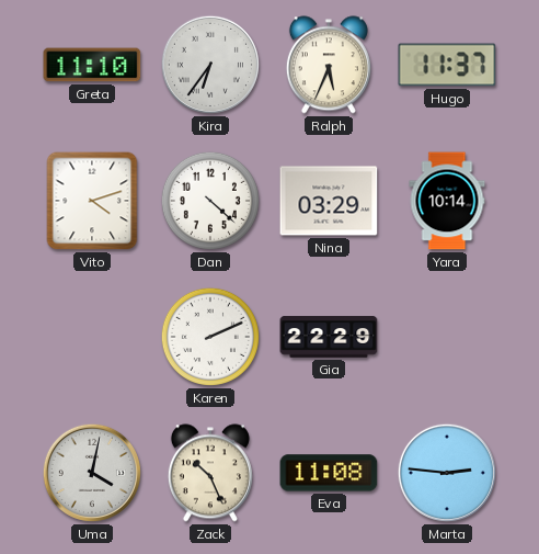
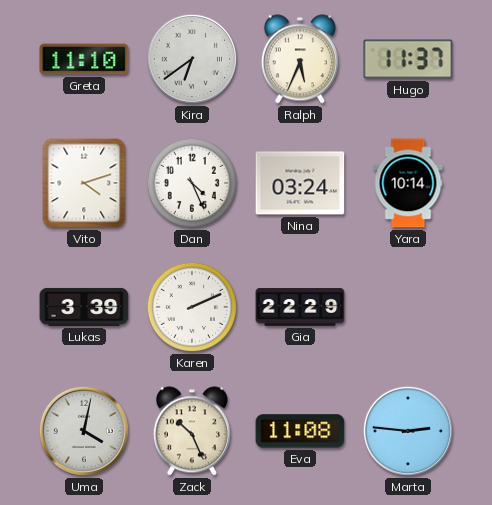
Kira: 6:36 -> 6:39 (192, 59)
Dan: 4:22 -> 4:26 (192, 183)
Nina: 03:29 -> 03:24 (300, 183)
Lukas: none -> 3:39 (84, 307)
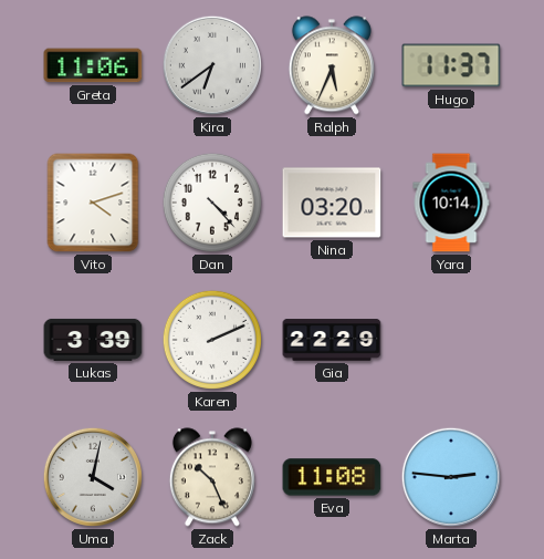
Greta: 11:10 -> 11:06 (93, 65)
Dan: 4:26 -> 4:23 (212, 203)
Nina: 03:24 -> 03:20 (332, 203)
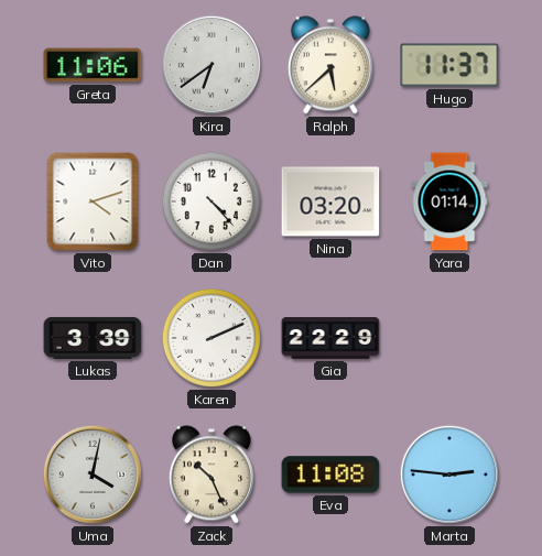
Ralph: 5:34 -> 5:38 (330, 65)
Yara: 10:14 -> 01:14 (449, 201)
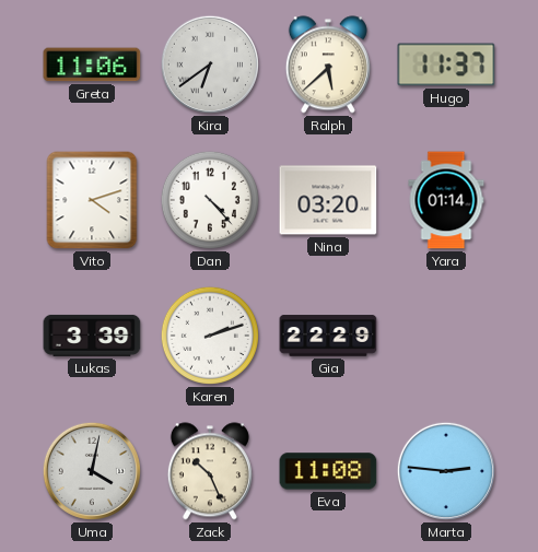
Karen: 2:11 -> 2:12 (210, 336)
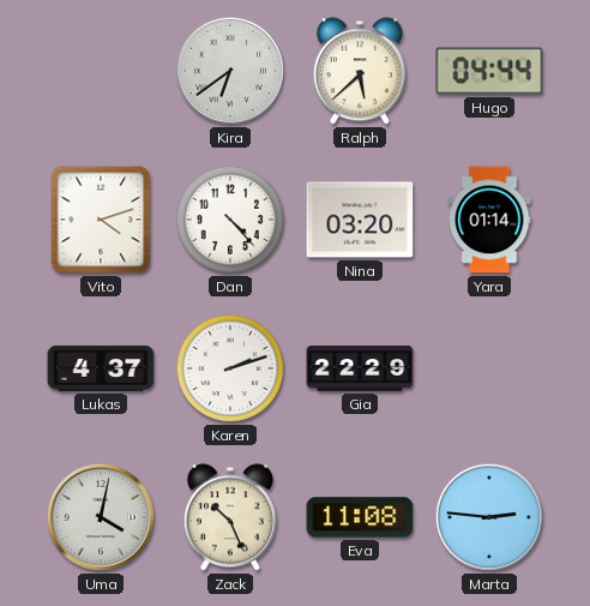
Greta: 11:06 -> none (92, 64)
Hugo: 11:37 -> 04:44 (489, 71)
Lukas: 3:39 -> 4:37 (101, 368)
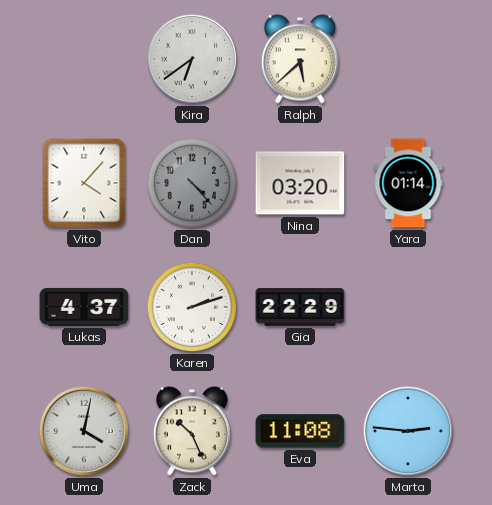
Hugo: 04:44 -> none (489, 71)
Vito: 4:12 -> 4:07 (84, 183)
Dan dial: white -> grey (192, 183)
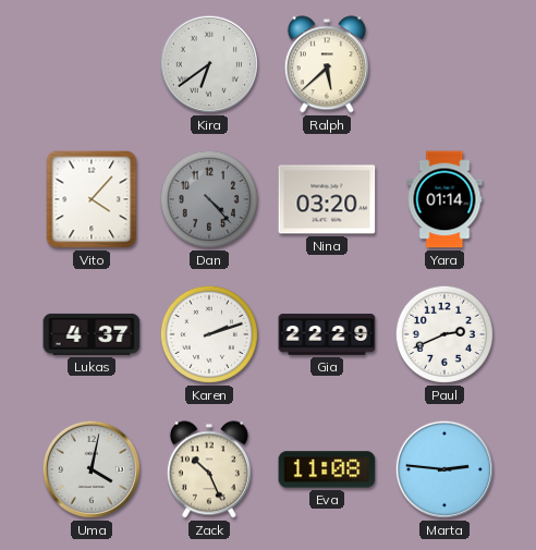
Paul: none -> 2:41 (444, 334)
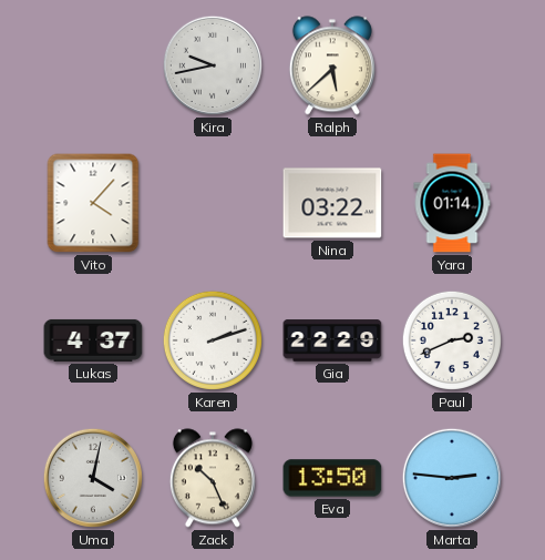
Kira: 6:39 -> 9:43 (213, 65)
Dan: 4:23 -> none (209, 199)
Nina: 03:20 -> 03:22 (332, 203)
Eva: 11:08 -> 13:50 (332, 478)
